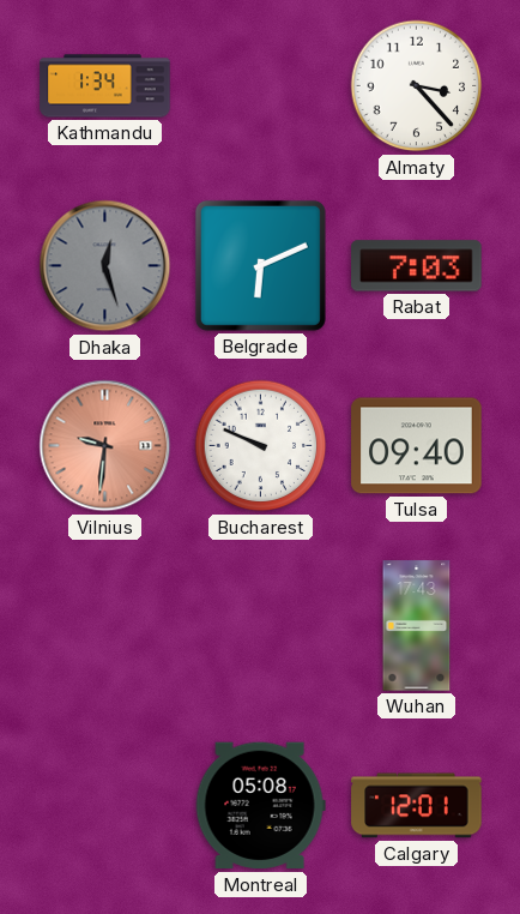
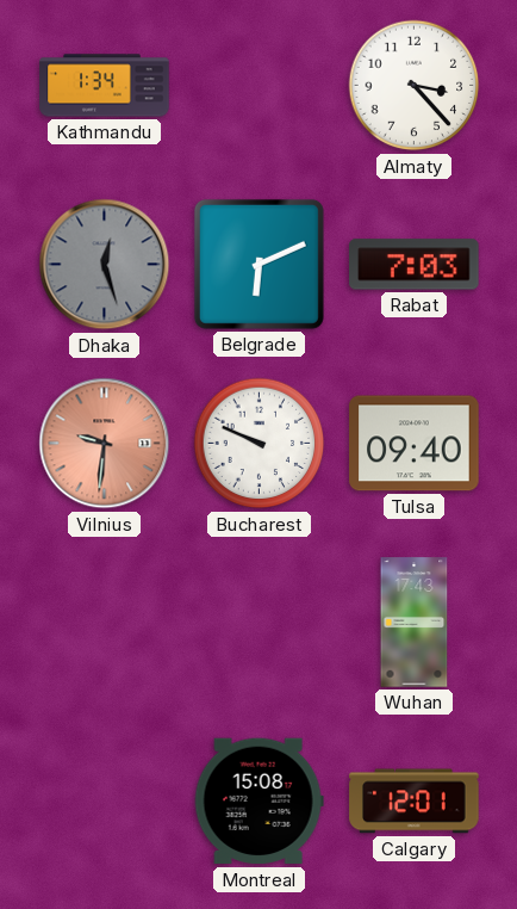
Montreal: 05:08 -> 15:08 (258, 802)
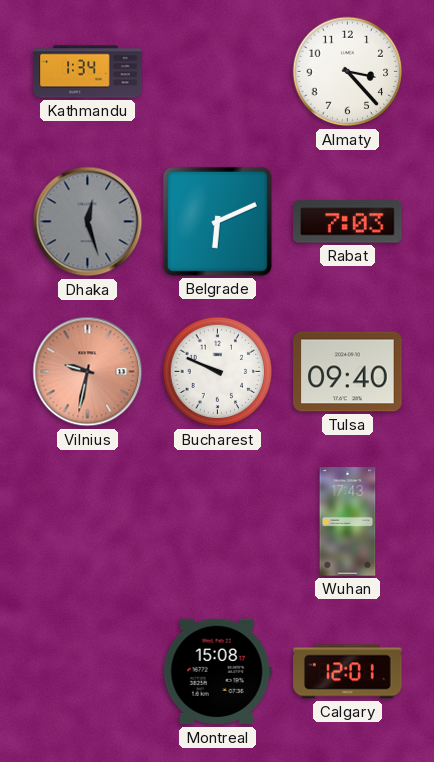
Vilnius: 9:31 -> 9:32 (88, 372)
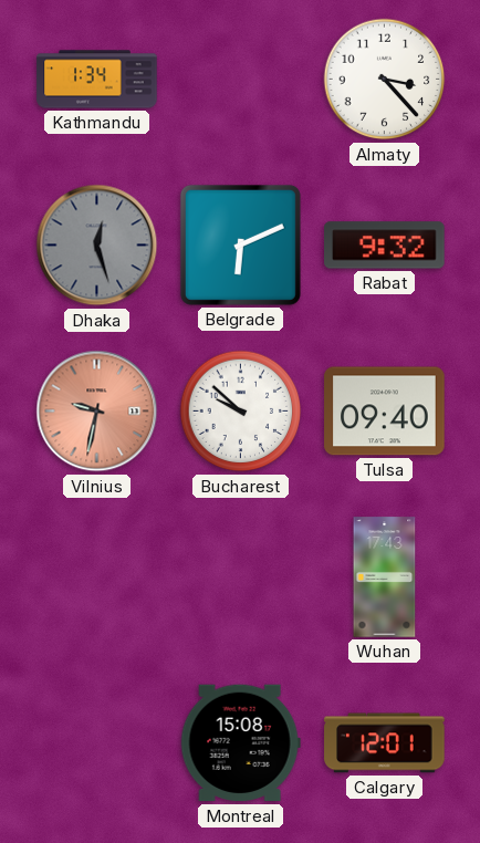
Rabat: 7:03 -> 9:32 (385, 246)
Bucharest: 9:49 -> 9:52 (241, 412)
